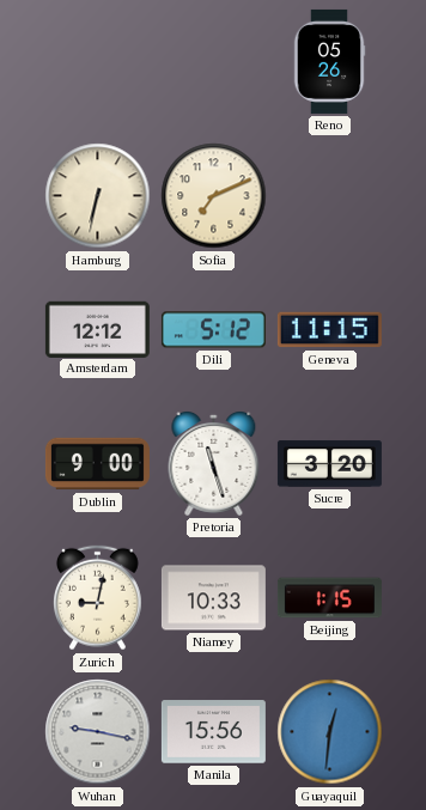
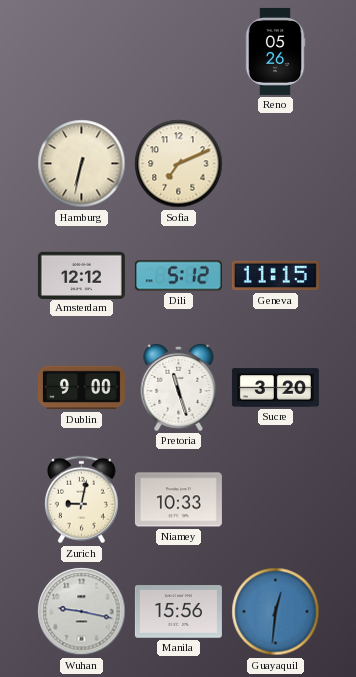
Beijing: 1:15 -> none (329, 598)
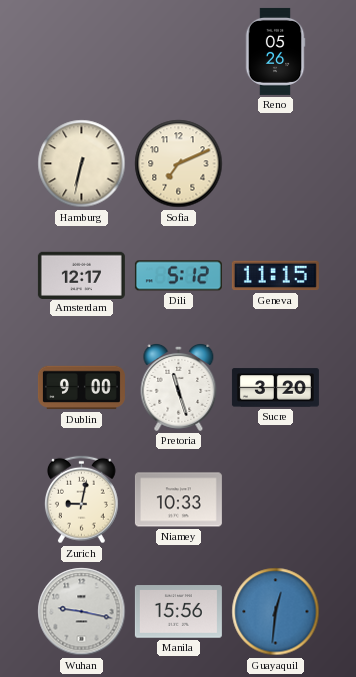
Amsterdam: 12:12 -> 12:17 (81, 275)
